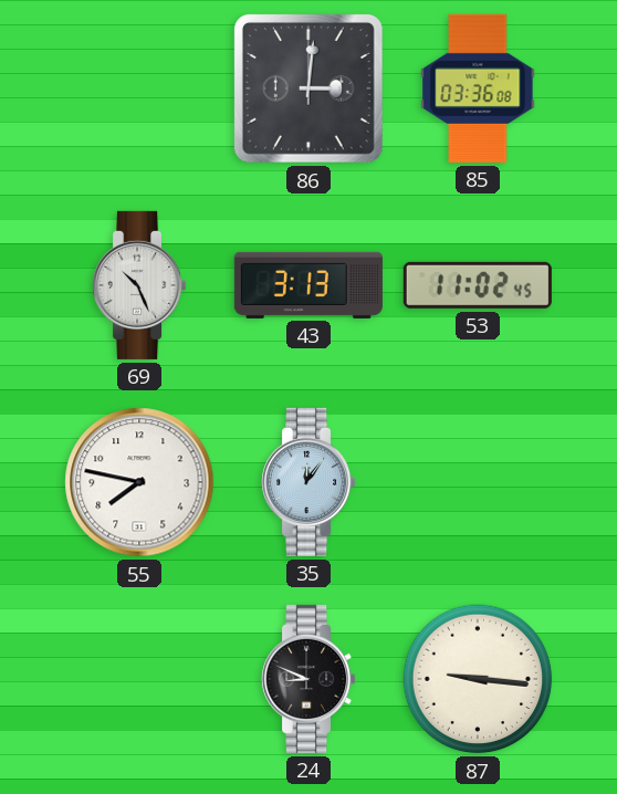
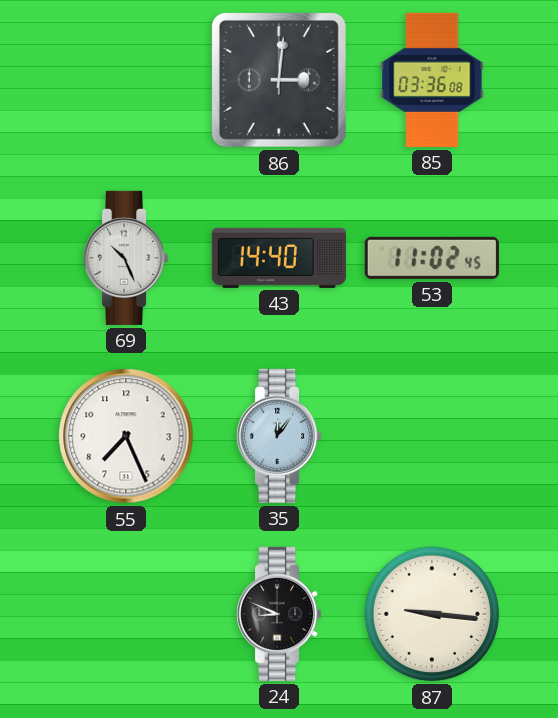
43: 3:13 -> 14:40 (279, 258)
55: 7:47 -> 7:26 (126, 436)
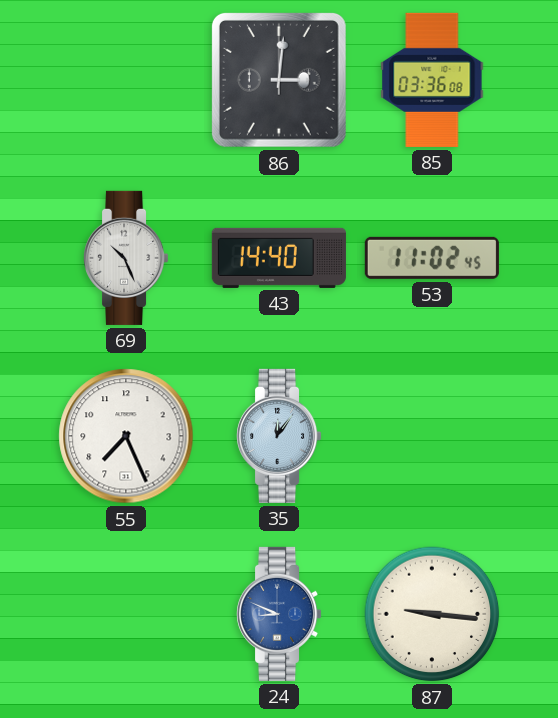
24 dial: black -> blue (280, 614)
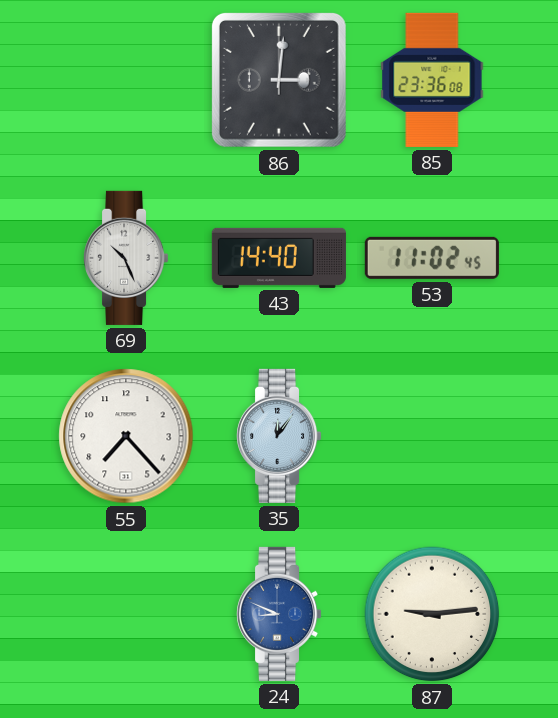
85: 03:36 -> 23:36 (432, 80)
55: 7:26 -> 7:23 (126, 436)
87: 9:16 -> 9:14 (432, 614)
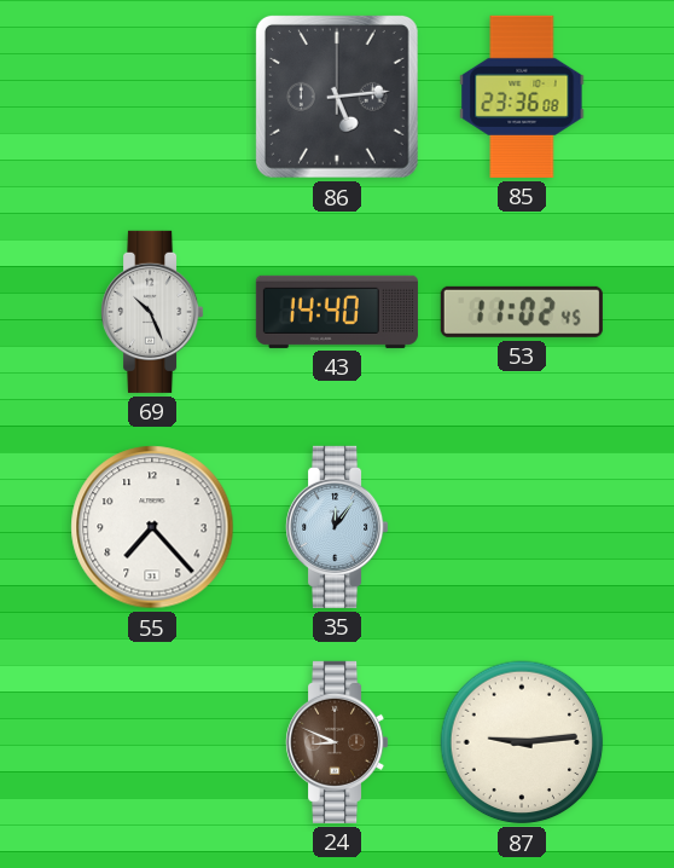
86: 3:01 -> 5:14 (337, 97)
24 dial: blue -> brown (338, 742)
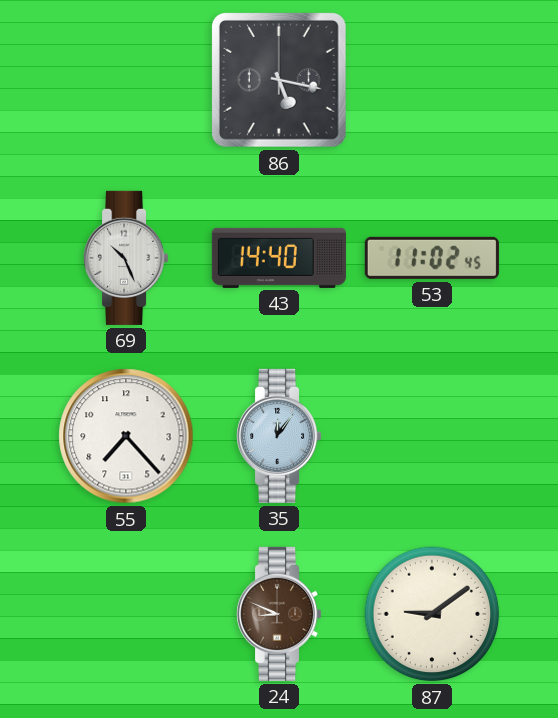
86: 5:14 -> 5:17 (279, 80)
85: 23:36 -> none (522, 97)
87: 9:14 -> 9:09 (432, 614)
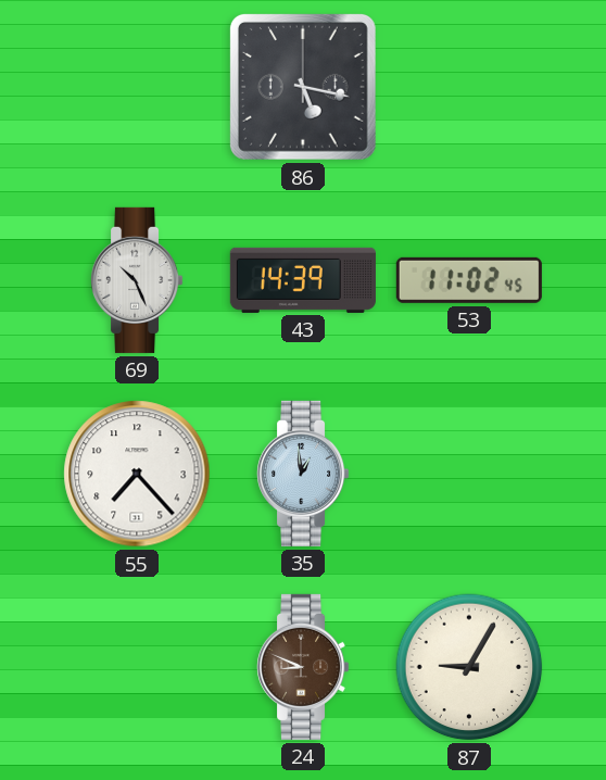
43: 14:40 -> 14:39 (303, 280)
35: 12:06 -> 12:59 (304, 474)
87: 9:09 -> 9:05 (469, 667)
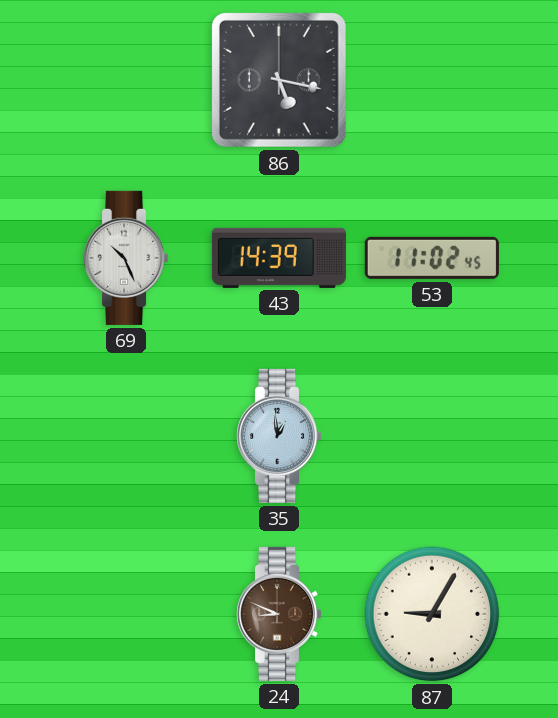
55: 7:23 -> none (137, 474)
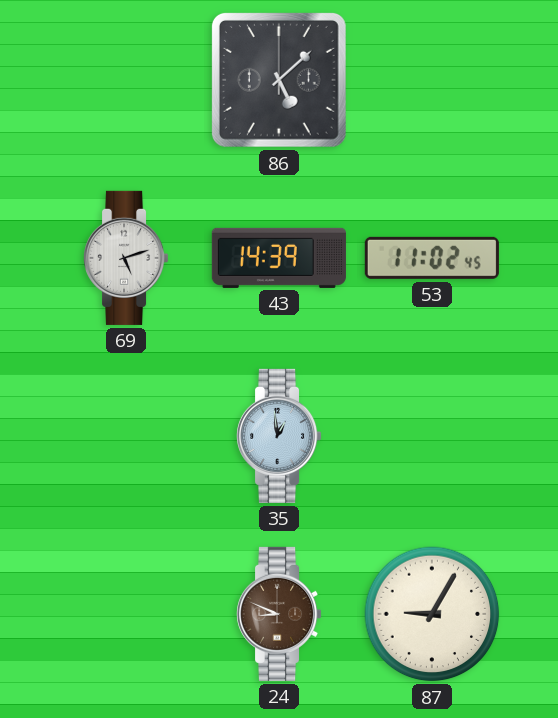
86: 5:17 -> 5:08 (279, 80)
69: 10:26 -> 5:12 (127, 258)
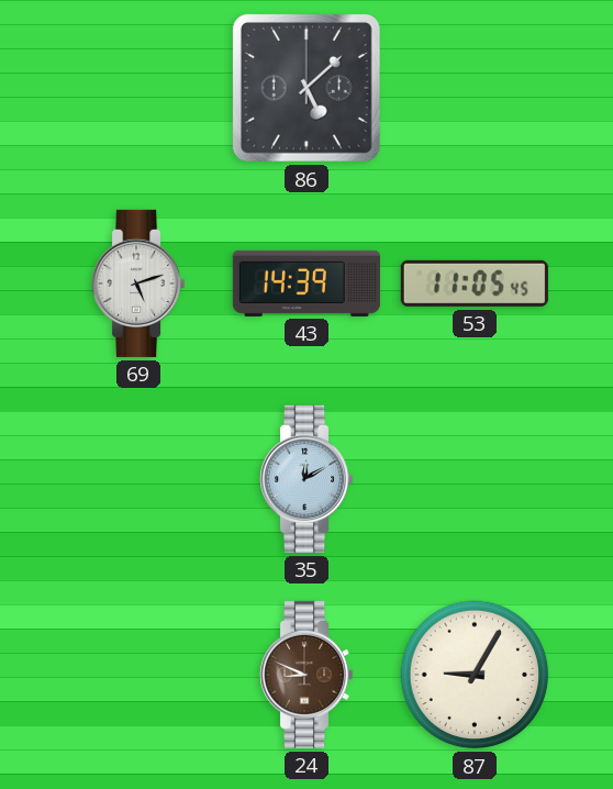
53: 11:02 -> 11:05 (475, 284)
35: 12:59 -> 12:10 (308, 479)
